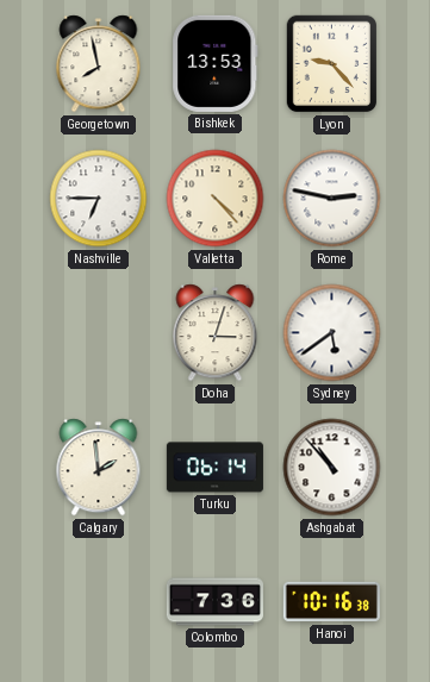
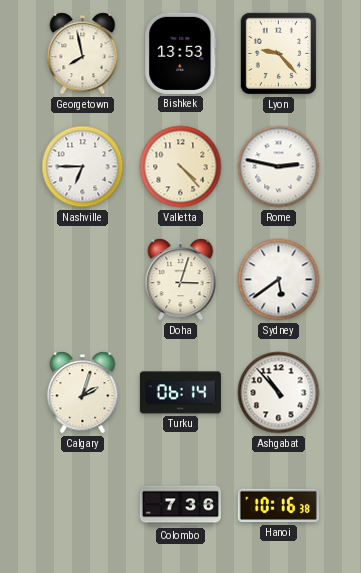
Calgary: 1:59 -> 2:03 (83, 393)
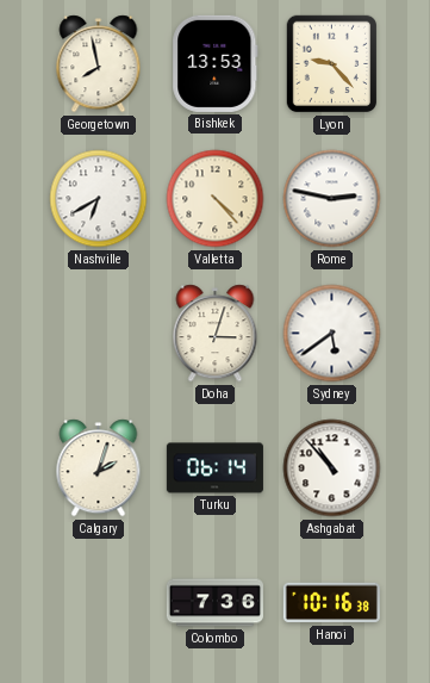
Nashville: 6:45 -> 6:40 (99, 199)
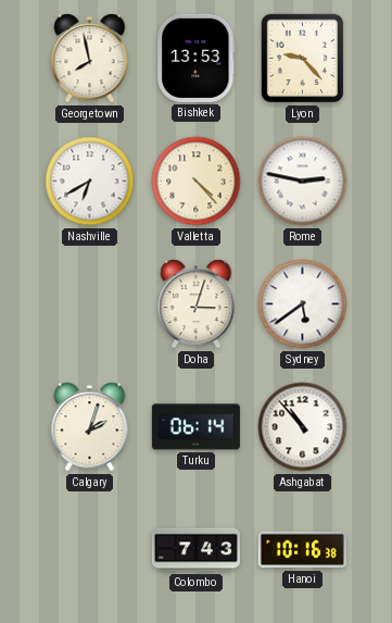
Colombo: 7:36 -> 7:43 (195, 550)
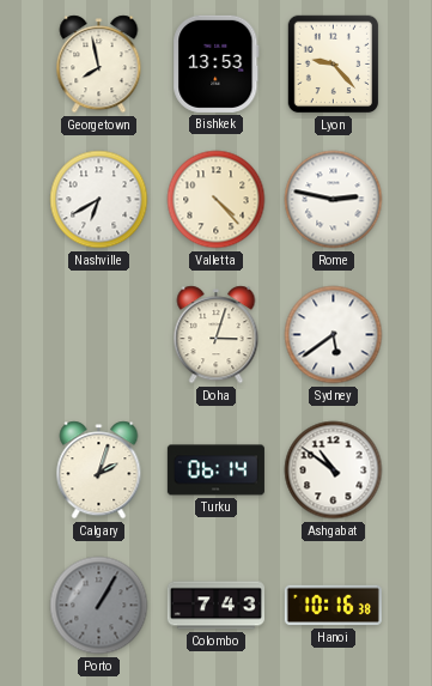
Ashgabat: 10:53 -> 10:51 (334, 471)
Porto: none -> 1:05 (99, 606)
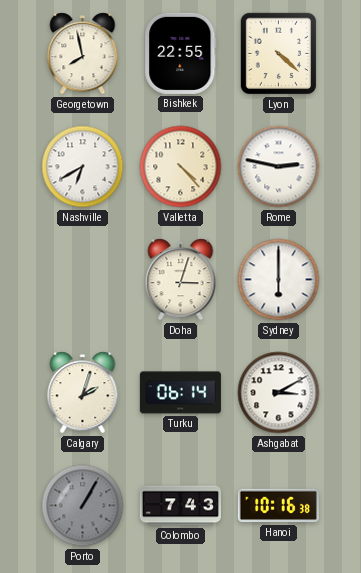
Bishkek: 13:53 -> 22:55 (181, 53)
Lyon: 9:23 -> 4:22 (279, 54)
Sydney: 5:39 -> 6:00 (279, 280)
Ashgabat: 10:51 -> 3:10 (279, 393)
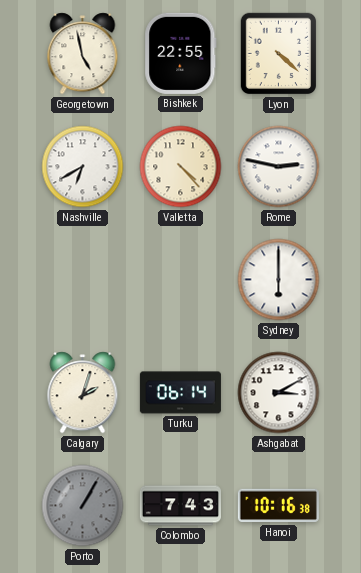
Georgetown: 7:58 -> 4:58 (83, 54)
Doha: 3:03 -> none (181, 280)
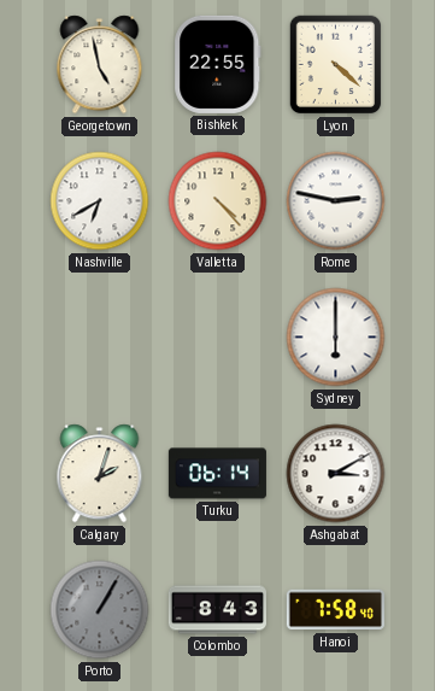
Colombo: 7:43 -> 8:43 (217, 610)
Hanoi: 10:16 -> 7:58 (335, 610)
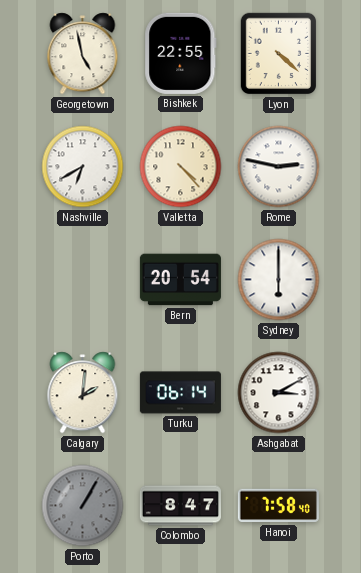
Bern: none -> 20:54 (180, 280)
Calgary: 2:03 -> 2:01 (83, 393)
Colombo: 8:43 -> 8:47 (180, 506)
